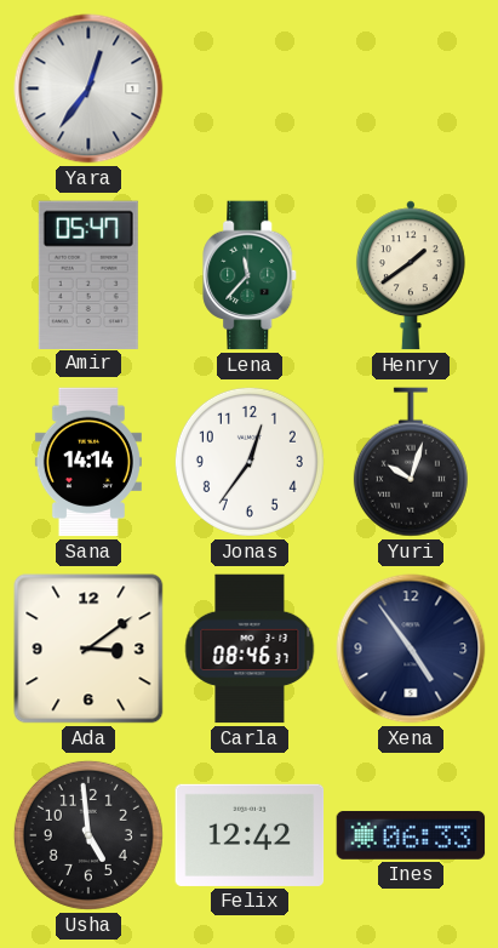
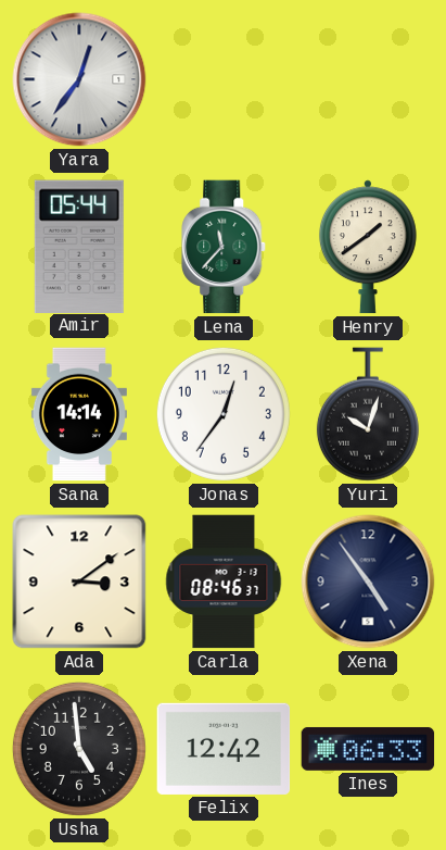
Amir: 05:47 -> 05:44 (79, 246)
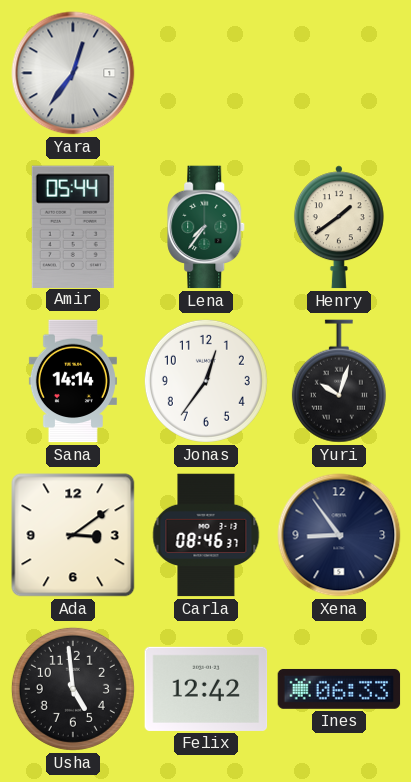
Lena: 11:37 -> 7:36 (207, 227)
Xena: 4:54 -> 8:54 (339, 535)
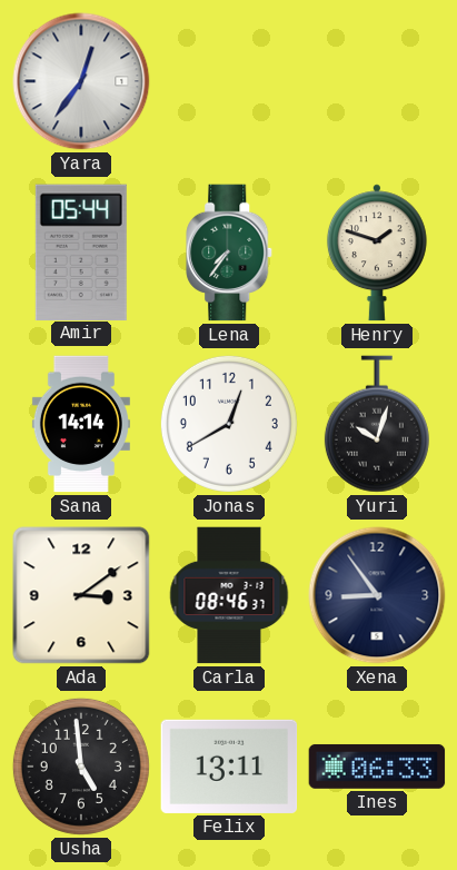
Henry: 1:39 -> 1:48 (377, 253)
Jonas: 12:36 -> 12:40 (229, 424)
Felix: 12:42 -> 13:11 (229, 767)
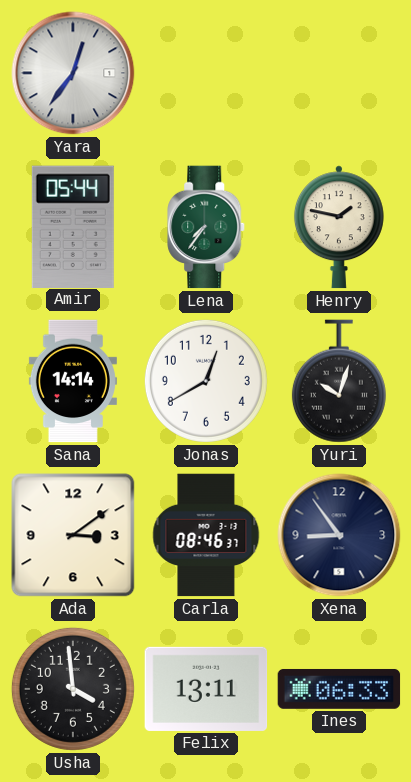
Henry: 1:48 -> 1:47 (339, 227)
Usha: 4:59 -> 3:59 (73, 689)
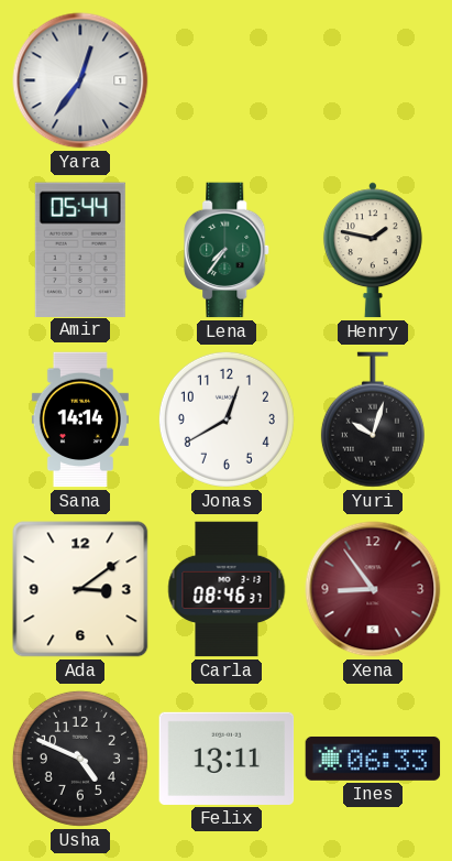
Xena dial: navy -> burgundy (373, 589)
Usha: 3:59 -> 4:49 (80, 759)
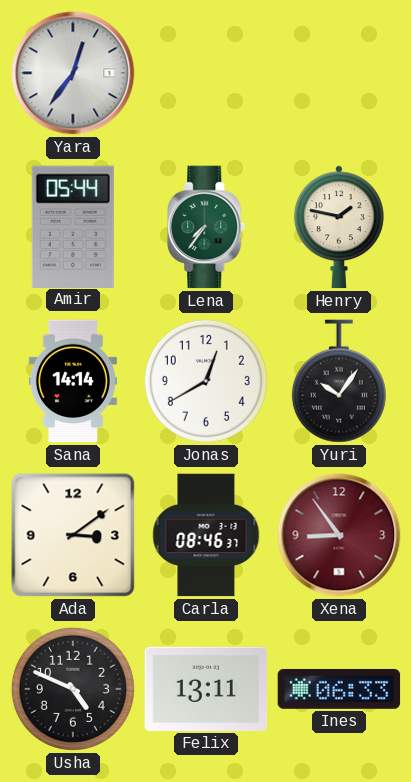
Yuri: 10:03 -> 10:06 (339, 381)
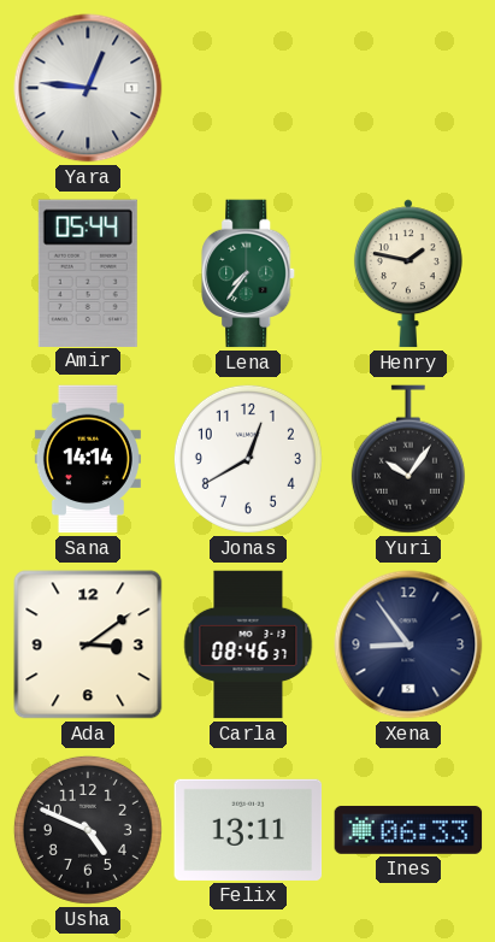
Yara: 12:36 -> 12:46 (88, 88)
Xena dial: burgundy -> navy (408, 644)
